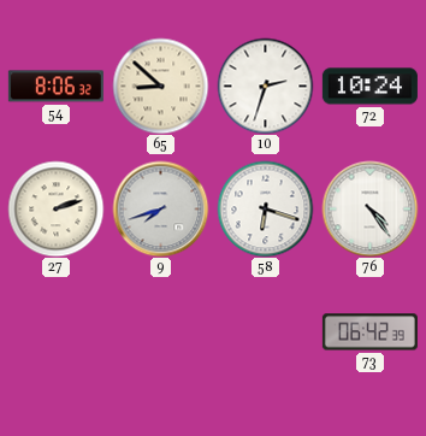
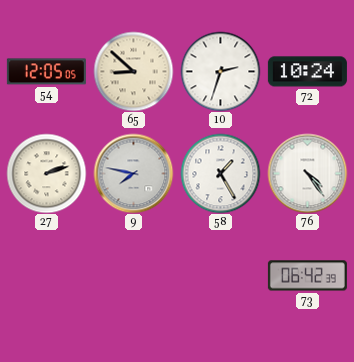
54: 8:06 -> 12:05 (46, 72)
9: 7:42 -> 7:47 (133, 173)
58: 6:18 -> 1:25 (220, 173)
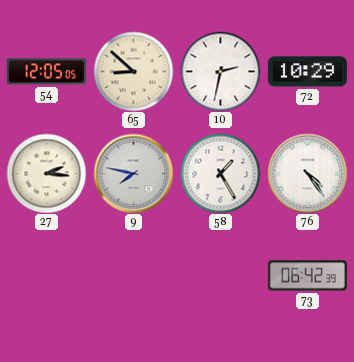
10: 2:33 -> 2:32 (220, 71)
72: 10:24 -> 10:29 (307, 72)
27: 2:12 -> 2:16 (46, 173)
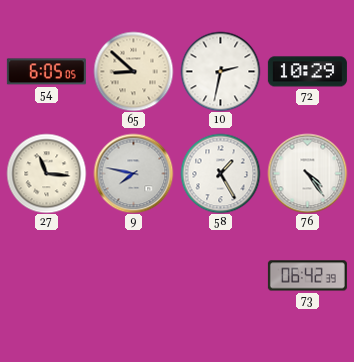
54: 12:05 -> 6:05 (46, 72)
27: 2:16 -> 11:16 (46, 173)
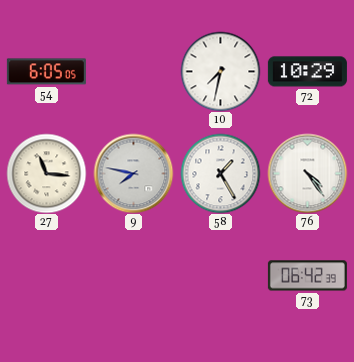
65: 8:52 -> none (133, 71)
10: 2:32 -> 7:32 (220, 71)
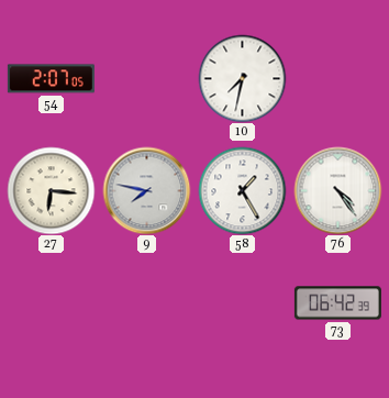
54: 6:05 -> 2:07 (51, 79)
72: 10:29 -> none (307, 72)
27: 11:16 -> 6:16 (51, 190)
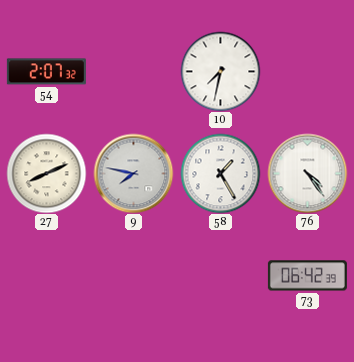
54: 2:07:05 -> 2:07:32 (46, 72)
27: 6:16 -> 8:11 (46, 173)
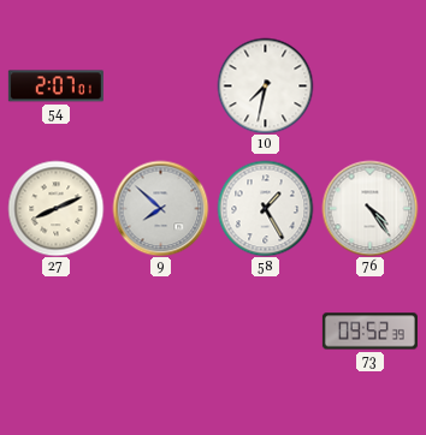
54: 2:07:32 -> 2:07:01 (55, 87)
9: 7:47 -> 7:52 (160, 208)
73: 06:42 -> 09:52 (369, 332)
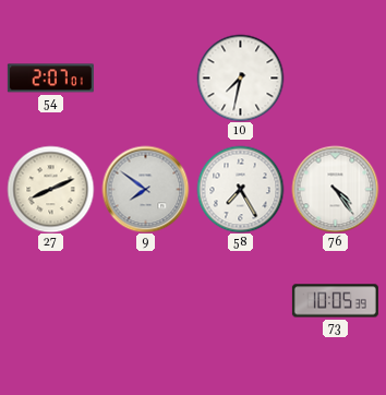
9: 7:52 -> 7:51 (145, 189)
58: 1:25 -> 7:25 (240, 189)
73: 09:52 -> 10:05 (335, 301)
